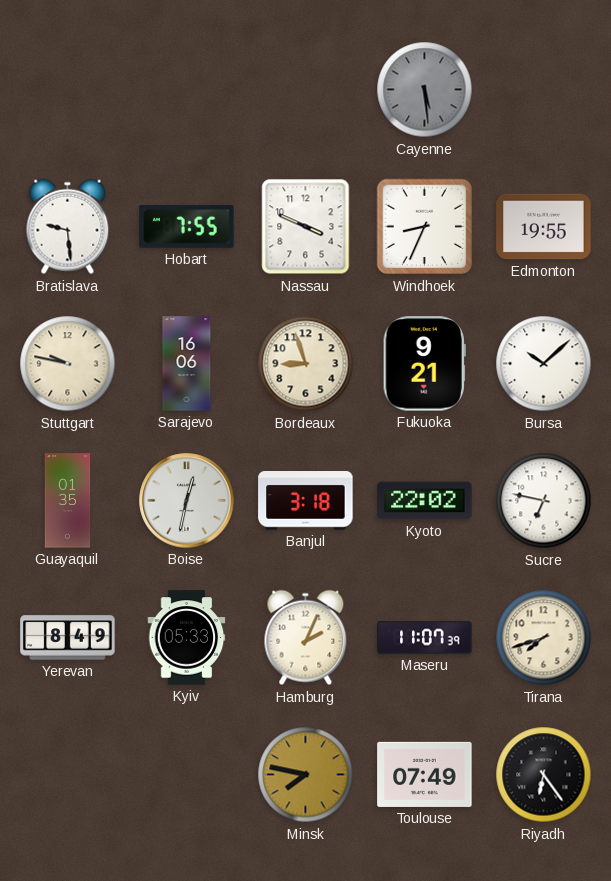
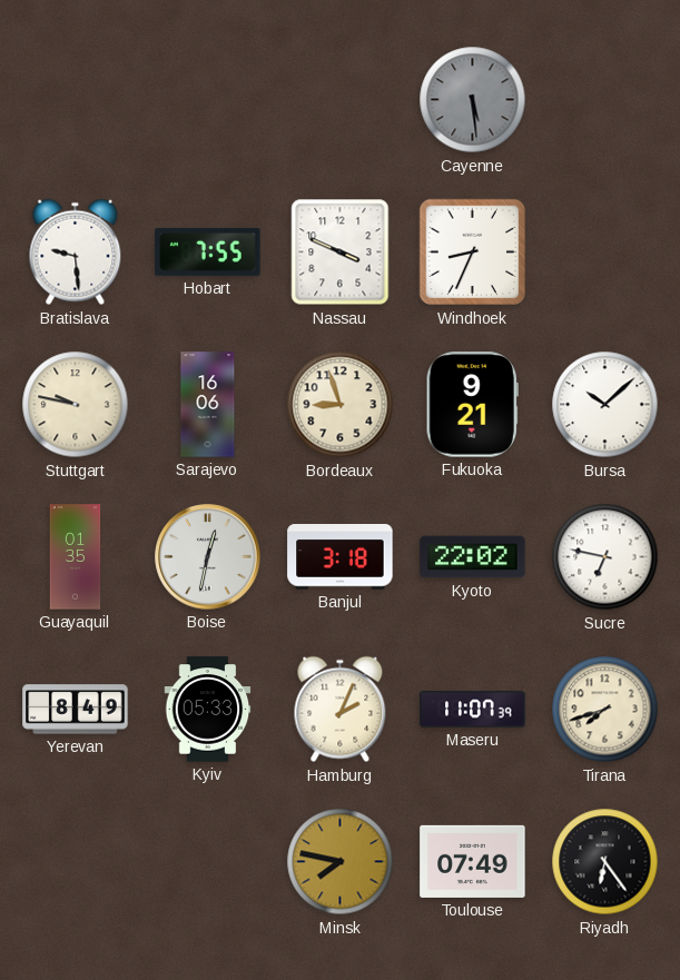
Edmonton: 19:55 -> none (544, 227)
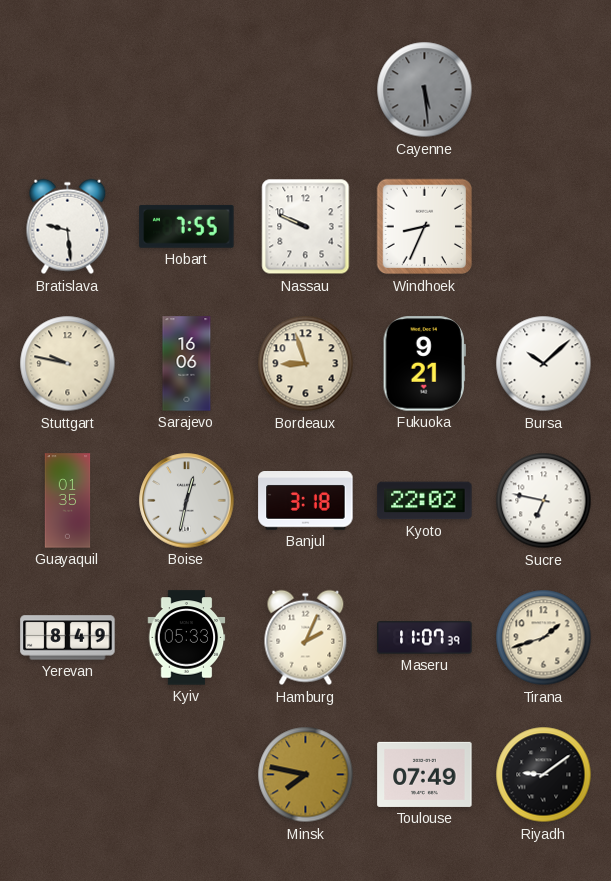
Nassau: 3:49 -> 9:49 (306, 227)
Tirana: 7:42 -> 1:42 (544, 638)
Riyadh: 6:24 -> 9:09 (544, 775)
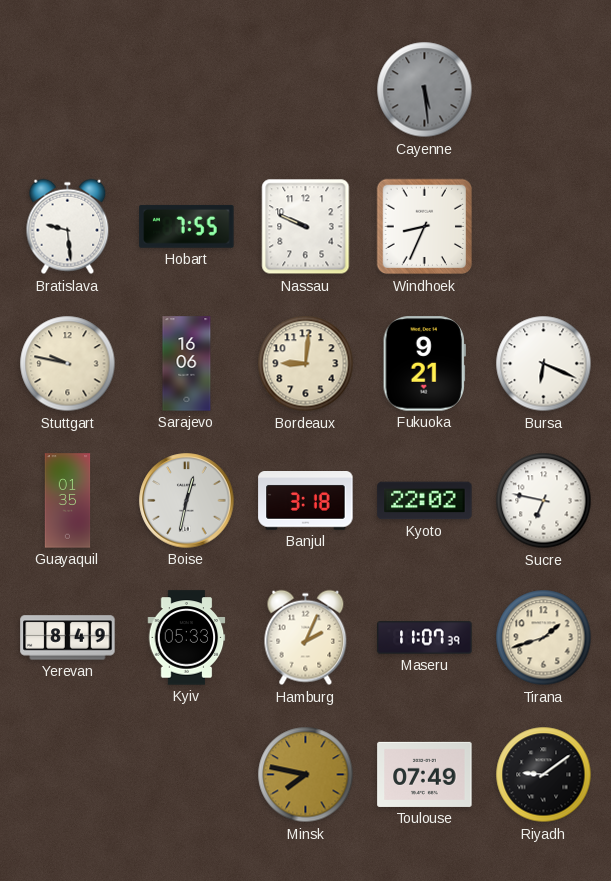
Bordeaux: 8:57 -> 9:01 (306, 364)
Bursa: 10:08 -> 6:19 (544, 364)
